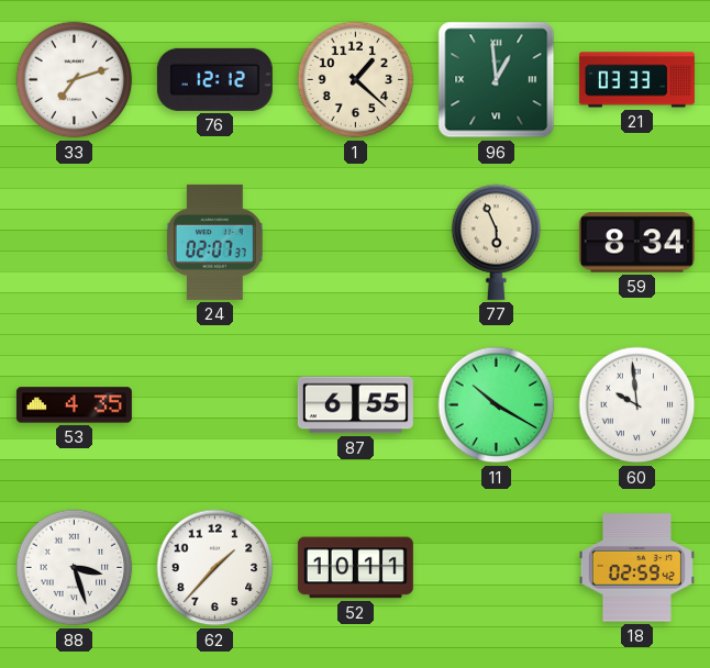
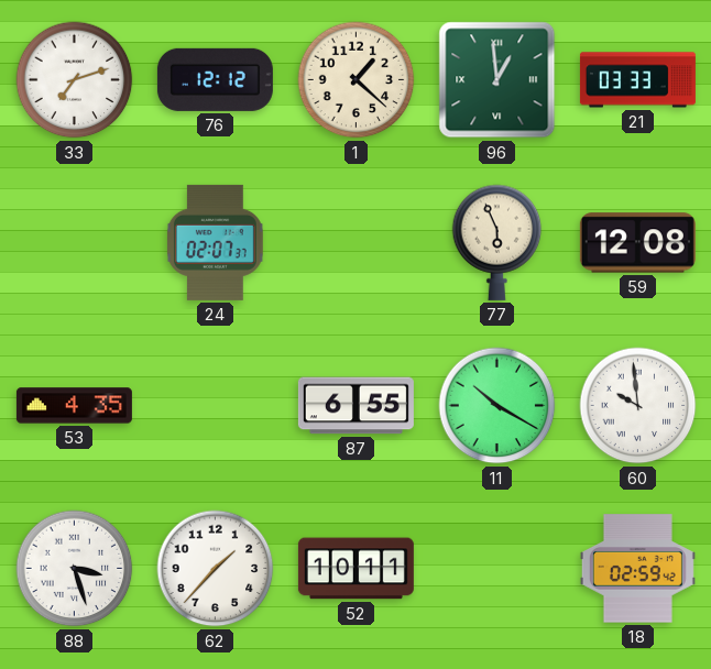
59: 8:34 -> 12:08 (637, 243)
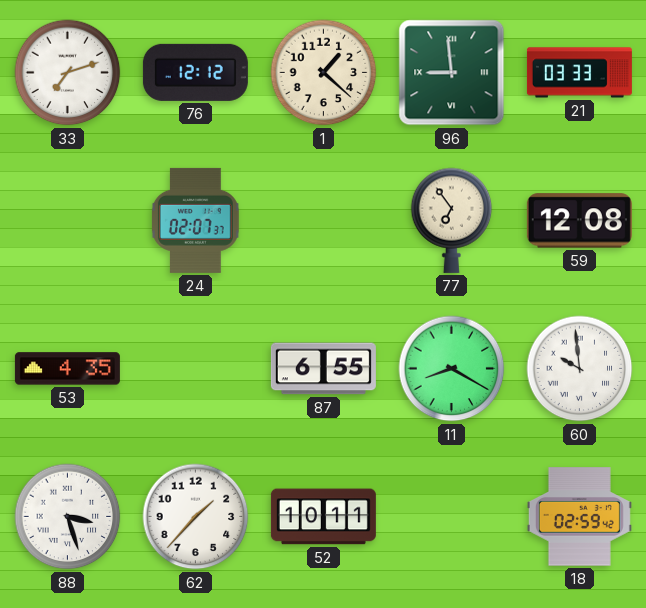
96: 12:59 -> 8:59 (452, 73)
77: 5:56 -> 6:54 (452, 220)
11: 10:20 -> 8:20 (452, 369)
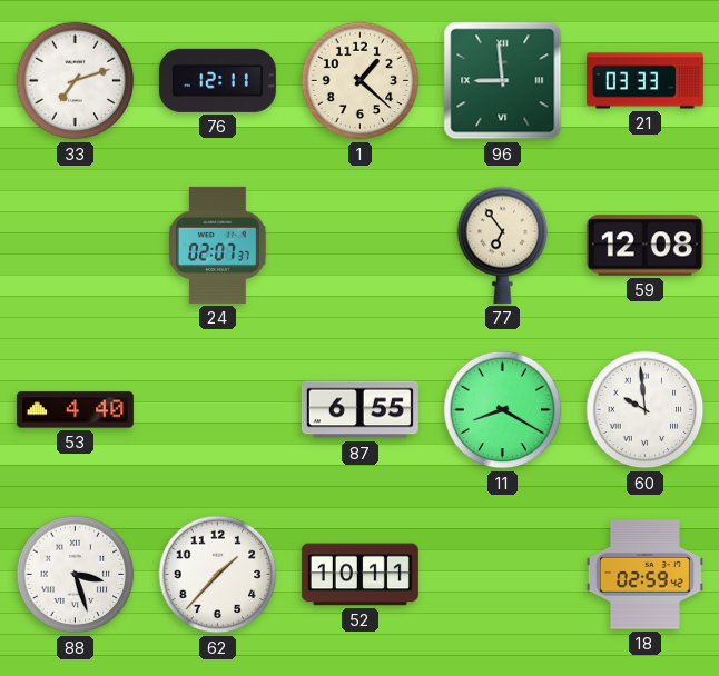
76: 12:12 -> 12:11 (217, 80)
53: 4:35 -> 4:40 (75, 410)
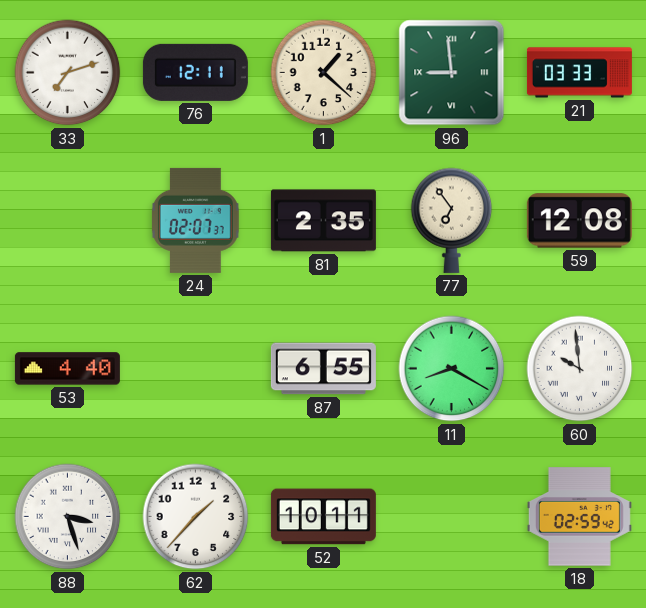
81: none -> 2:35 (323, 221)
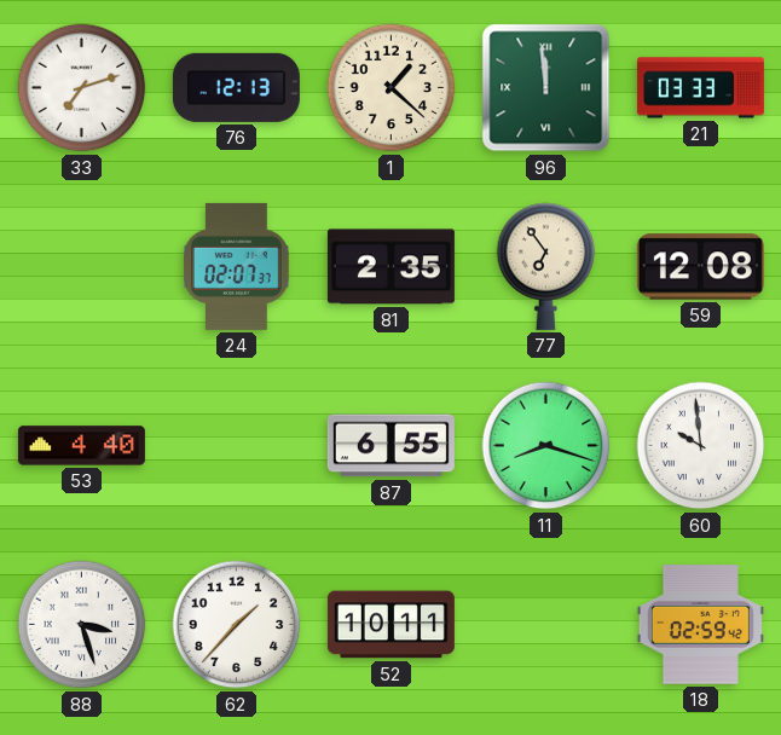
76: 12:11 -> 12:13 (236, 87)
96: 8:59 -> 11:59 (546, 88)
11: 8:20 -> 8:18 (546, 446)
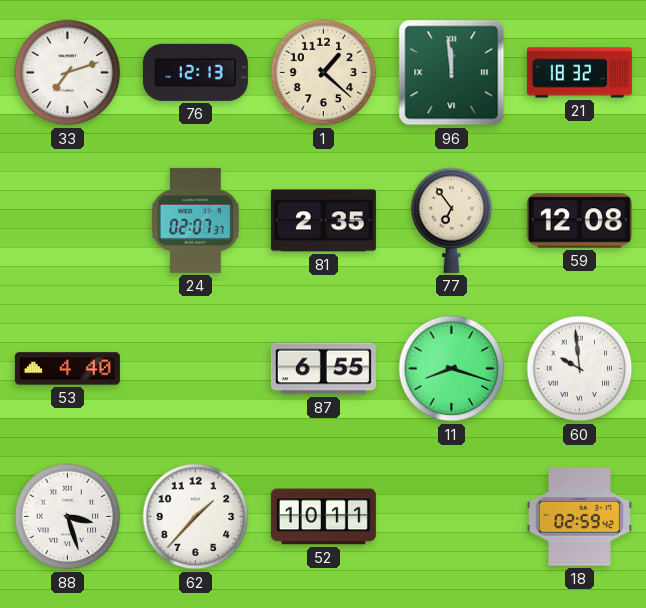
21: 03:33 -> 18:32 (579, 73)
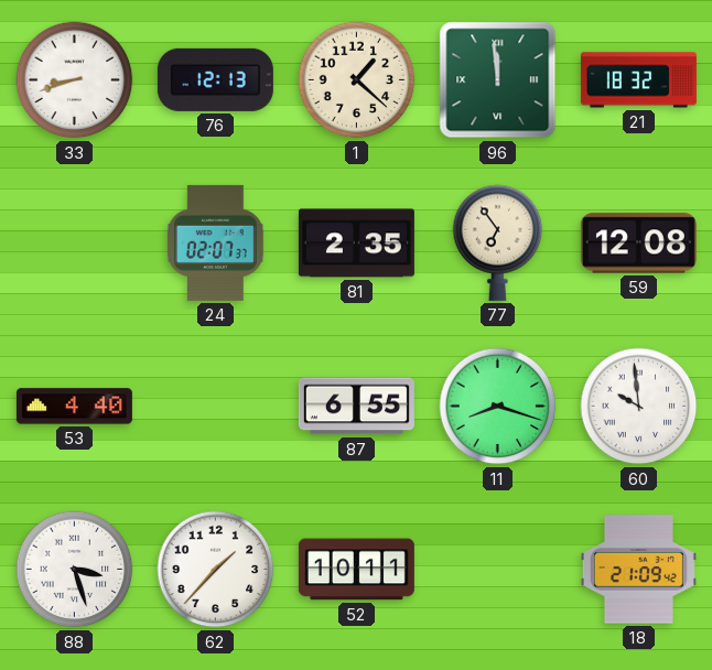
33: 7:12 -> 8:42 (75, 80)
18: 02:59 -> 21:09 (638, 570)
